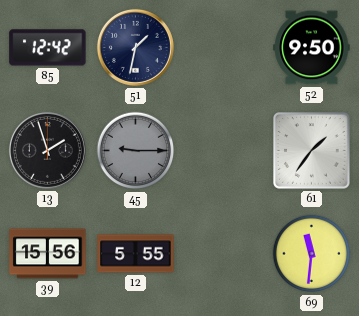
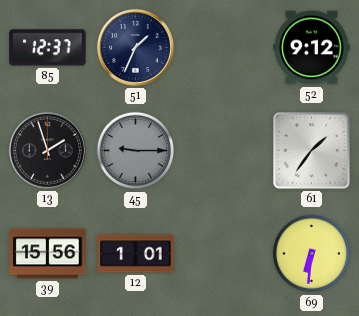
85: 12:42 -> 12:37 (48, 48)
51: 1:32 -> 1:34 (135, 47)
52: 9:50 -> 9:12 (312, 48)
12: 5:55 -> 1:01 (136, 254)
69: 11:31 -> 6:31 (312, 254)
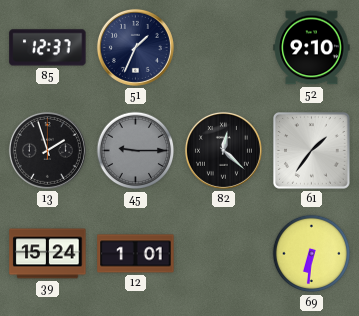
52: 9:12 -> 9:10 (312, 48)
82: none -> 12:22 (223, 150)
39: 15:56 -> 15:24 (48, 254)
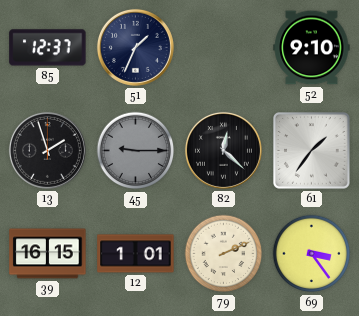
39: 15:24 -> 16:15 (48, 254)
79: none -> 2:11 (224, 254)
69: 6:31 -> 3:24 (312, 254)
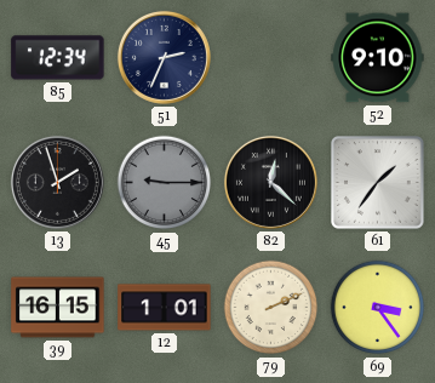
85: 12:37 -> 12:34 (58, 58)
51: 1:34 -> 2:34 (164, 57)
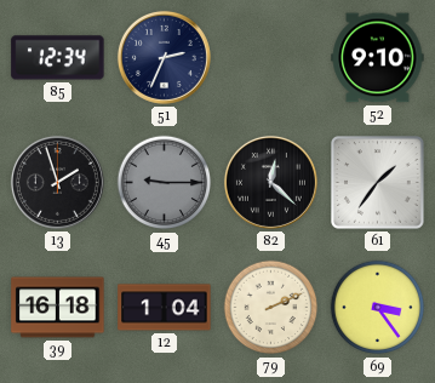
39: 16:15 -> 16:18 (58, 308)
12: 1:01 -> 1:04 (165, 308)
